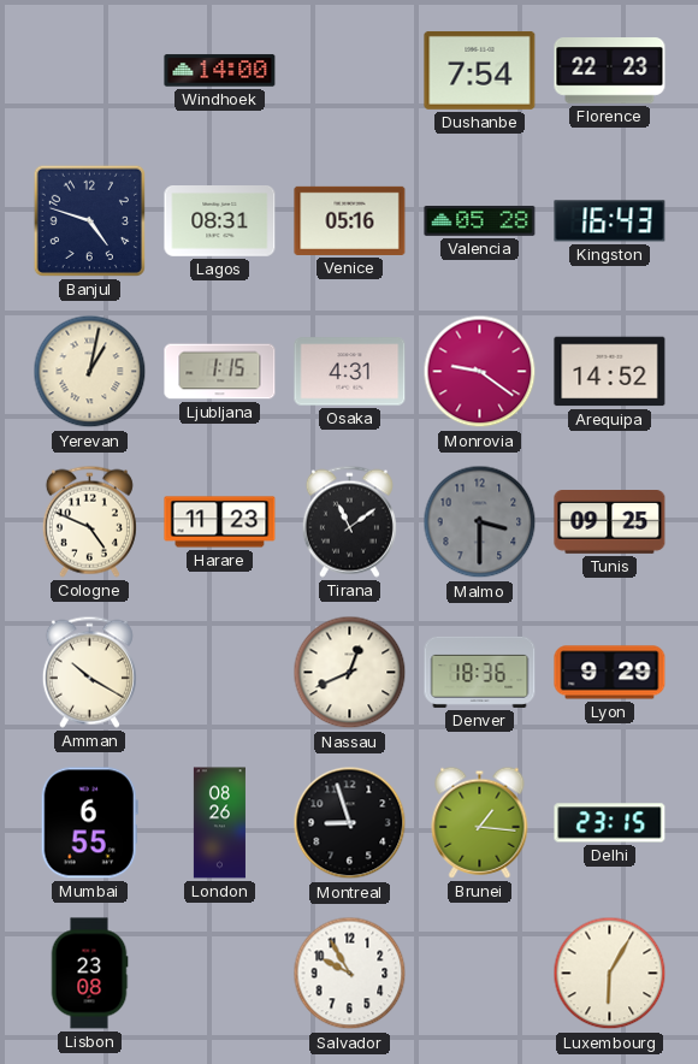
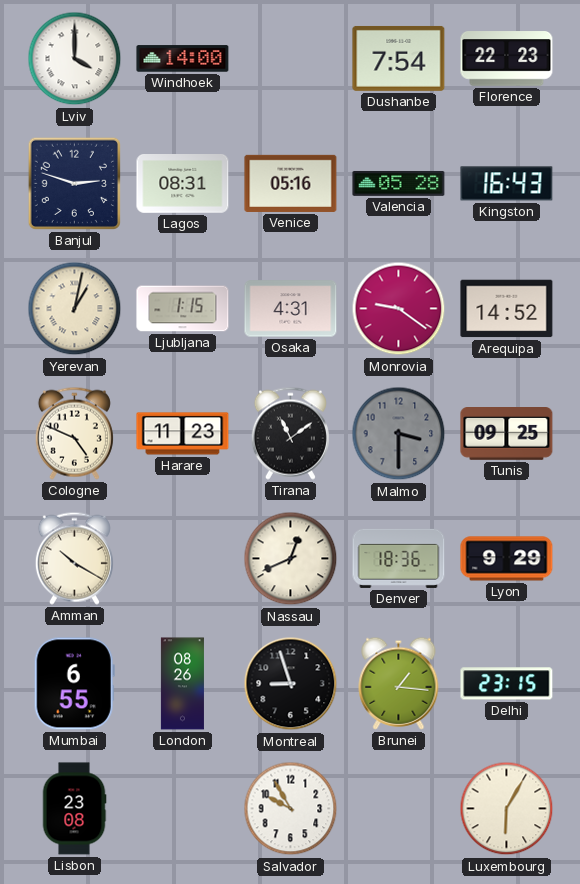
Lviv: none -> 4:00 (75, 59)
Banjul: 4:48 -> 2:48 (74, 183)
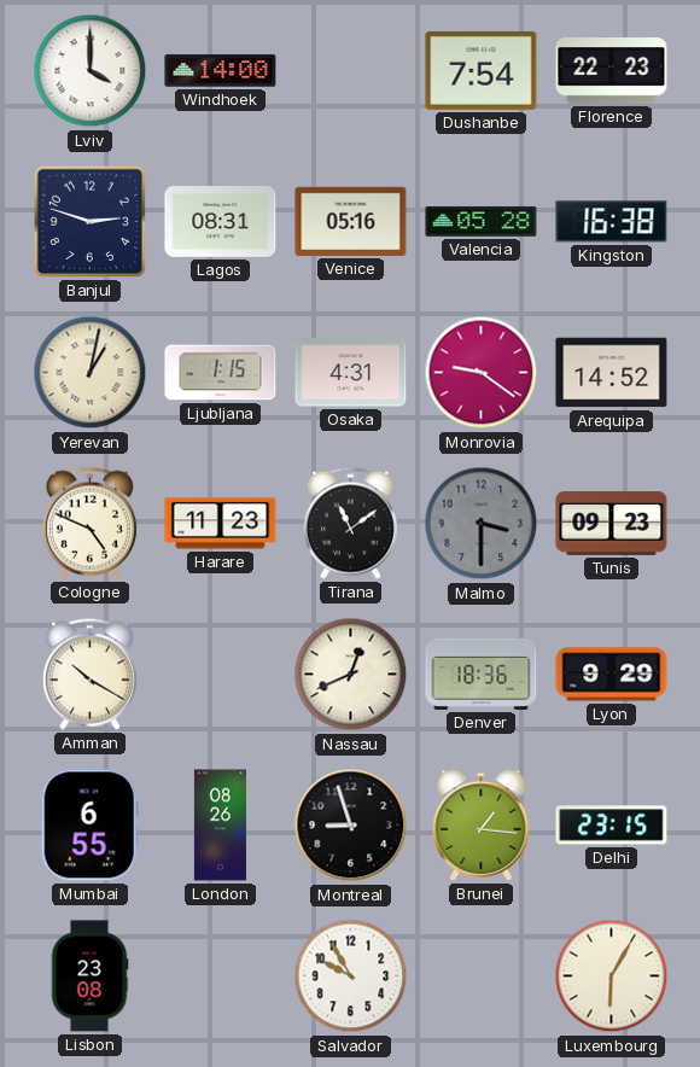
Kingston: 16:43 -> 16:38 (612, 222)
Tunis: 09:25 -> 09:23 (612, 524)
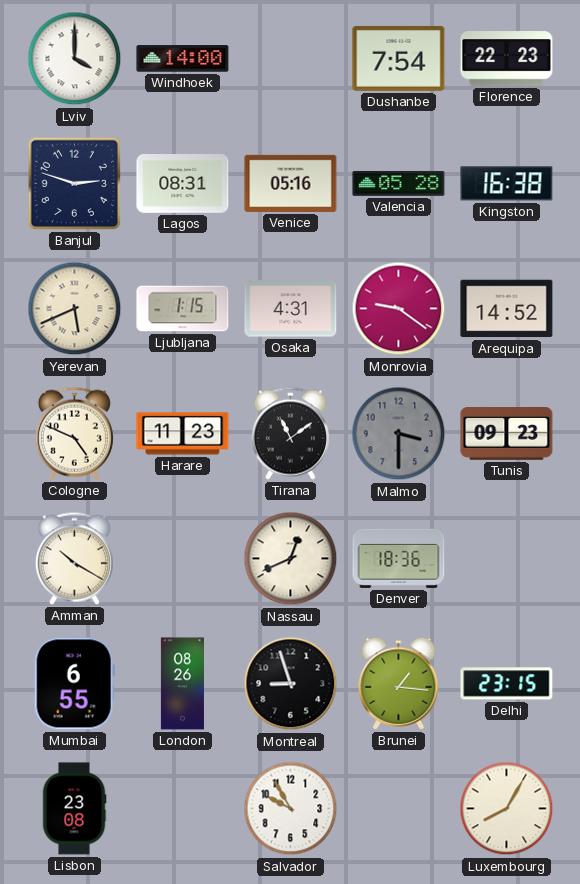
Yerevan: 1:02 -> 5:41 (75, 309)
Lyon: 9:29 -> none (612, 675)
Luxembourg: 6:05 -> 8:05 (507, 809)
